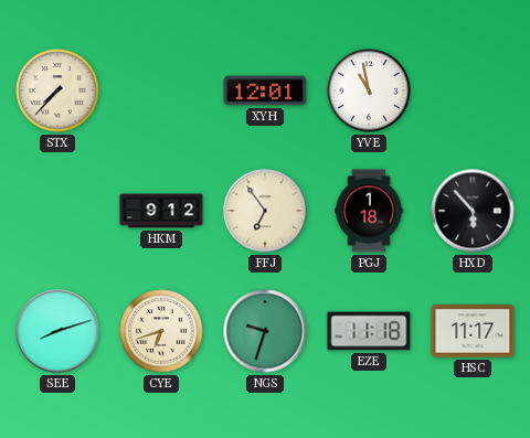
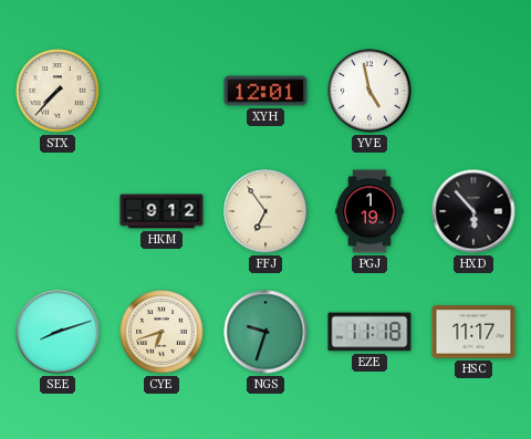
YVE: 10:58 -> 4:58 (369, 91)
PGJ: 1:18 -> 1:19 (369, 211)
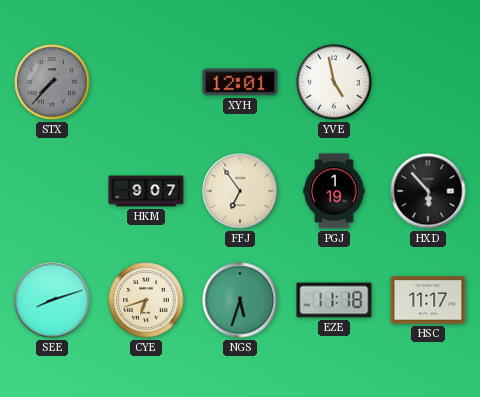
STX dial: cream -> grey (52, 82)
HKM: 9:12 -> 9:07 (146, 191)
NGS: 9:33 -> 5:33 (240, 300)
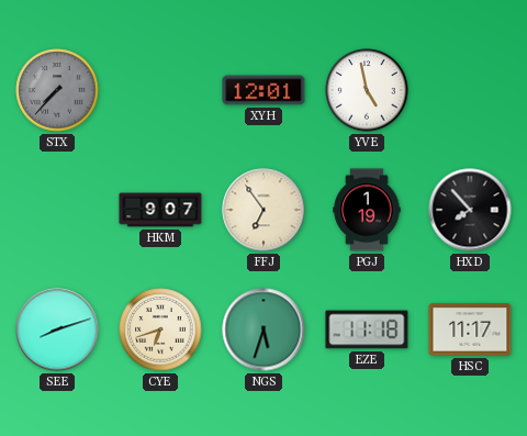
HXD: 5:53 -> 7:53 (470, 210)
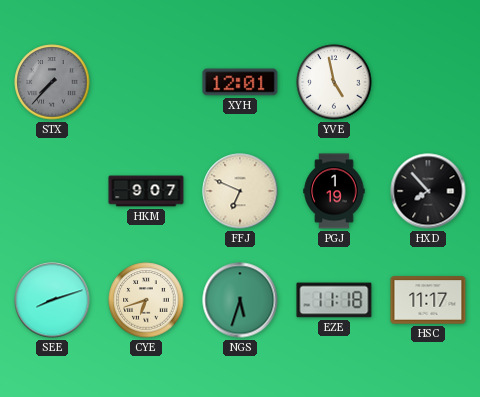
FFJ: 6:54 -> 6:49 (240, 191)
